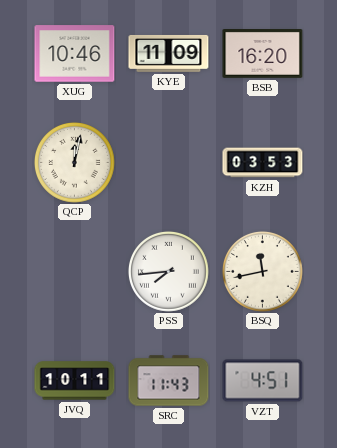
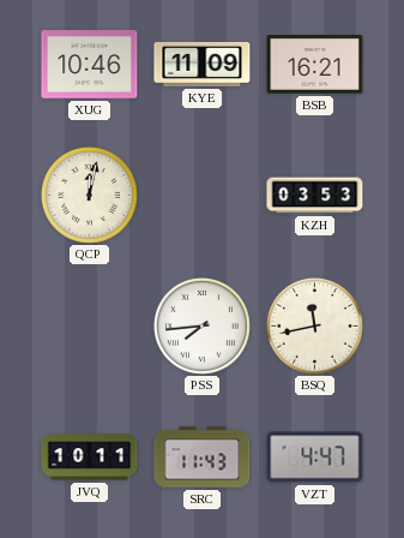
BSB: 16:20 -> 16:21 (315, 65)
VZT: 4:51 -> 4:47 (315, 458)
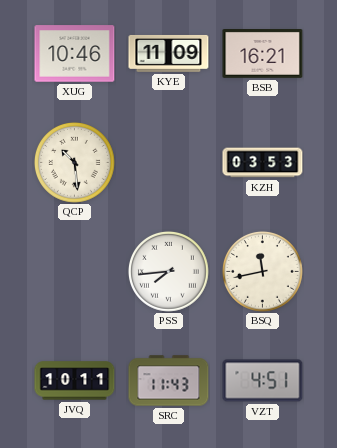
QCP: 12:02 -> 10:29 (74, 162)
VZT: 4:47 -> 4:51 (263, 381)
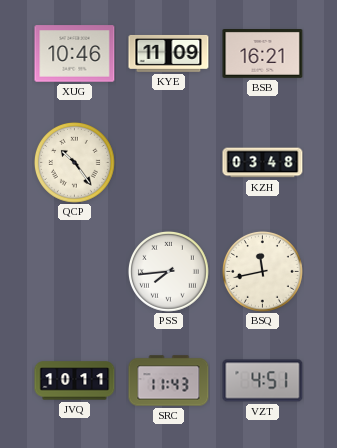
QCP: 10:29 -> 10:24 (74, 162)
KZH: 03:53 -> 03:48 (263, 163)
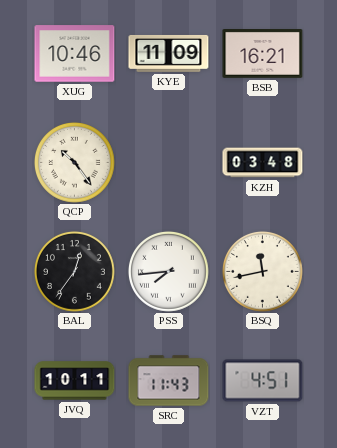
BAL: none -> 12:36 (74, 271)
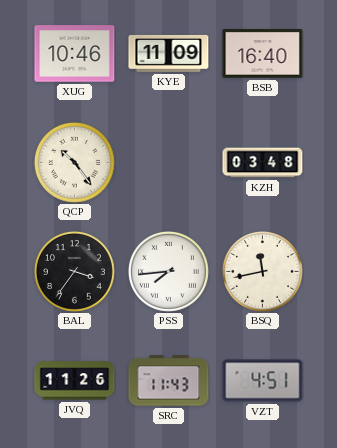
BSB: 16:21 -> 16:40 (263, 54)
BAL: 12:36 -> 3:36 (74, 271)
JVQ: 10:11 -> 11:26 (75, 381)
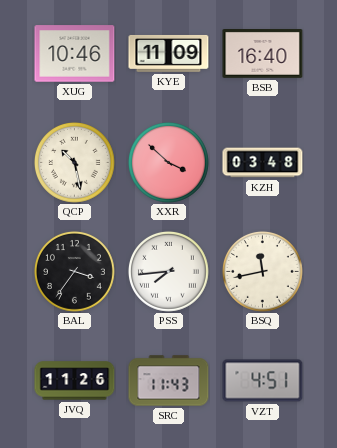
QCP: 10:24 -> 10:28 (74, 162)
XXR: none -> 3:52 (168, 162)
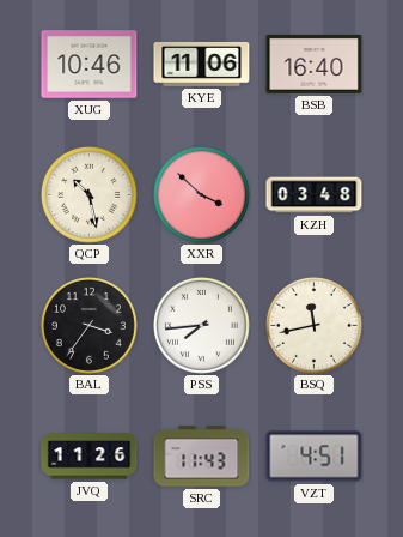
KYE: 11:09 -> 11:06 (202, 65)
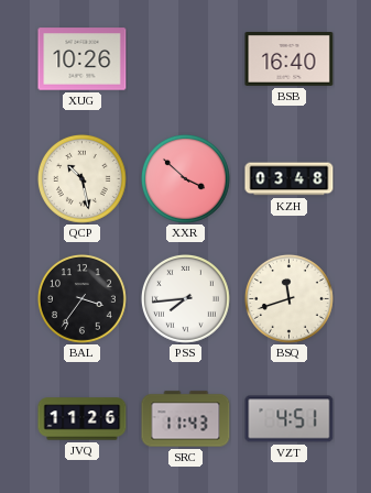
XUG: 10:46 -> 10:26 (83, 59)
KYE: 11:06 -> none (202, 65)
BSQ: 11:43 -> 11:42 (288, 298)
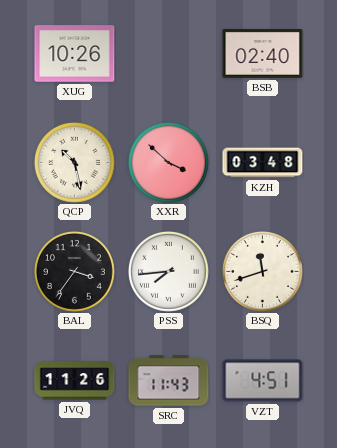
BSB: 16:40 -> 02:40 (263, 54)
